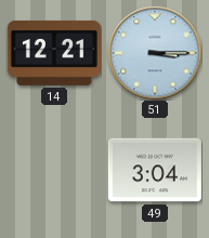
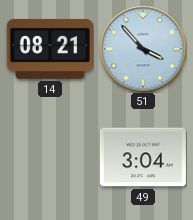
14: 12:21 -> 08:21 (50, 49)
51: 3:15 -> 3:53 (143, 49)
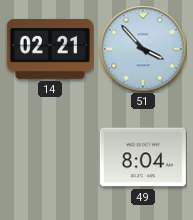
14: 08:21 -> 02:21 (50, 49)
49: 3:04 -> 8:04 (143, 157)
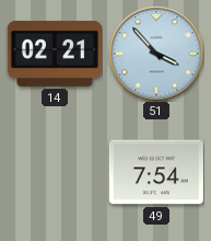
49: 8:04 -> 7:54 (156, 172)
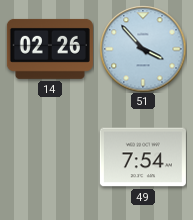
14: 02:21 -> 02:26 (50, 49)
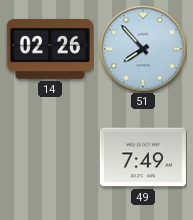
51: 3:53 -> 7:53 (143, 49)
49: 7:54 -> 7:49 (143, 157)
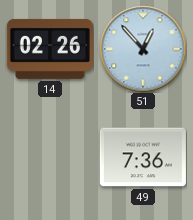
51: 7:53 -> 12:53 (143, 49)
49: 7:49 -> 7:36 (143, 157)
